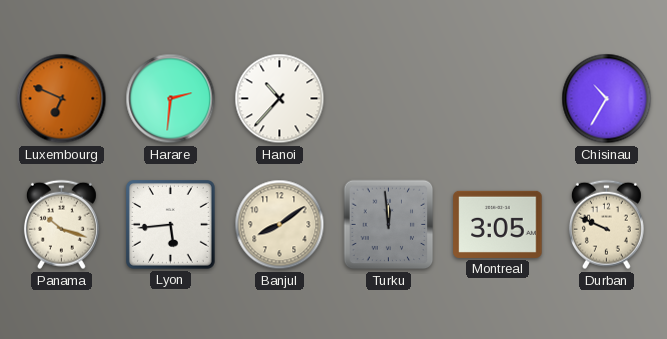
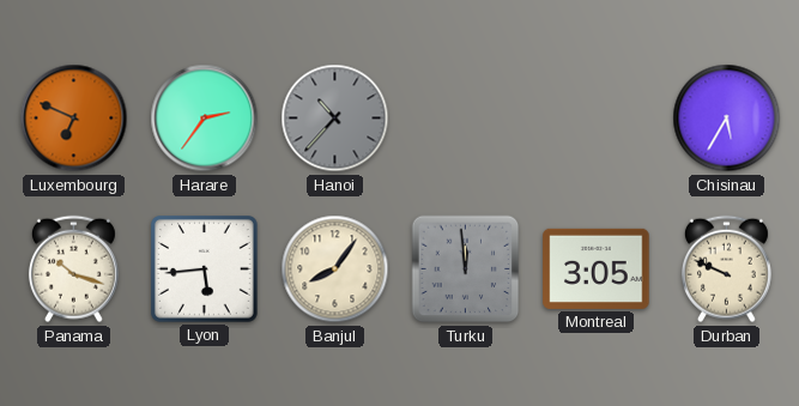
Harare: 2:31 -> 2:36 (205, 119)
Hanoi dial: white -> grey (335, 119)
Chisinau: 10:35 -> 5:35 (727, 119)
Banjul: 8:09 -> 8:06 (335, 269)
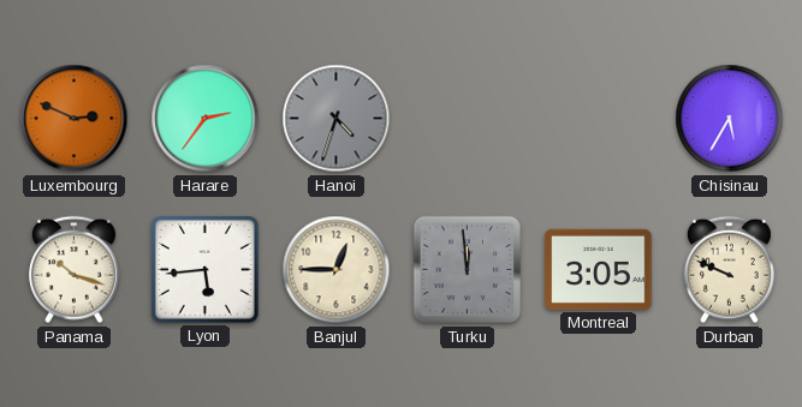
Luxembourg: 6:49 -> 2:49 (75, 119)
Hanoi: 10:37 -> 4:33 (337, 119)
Banjul: 8:06 -> 12:45 (337, 270)
